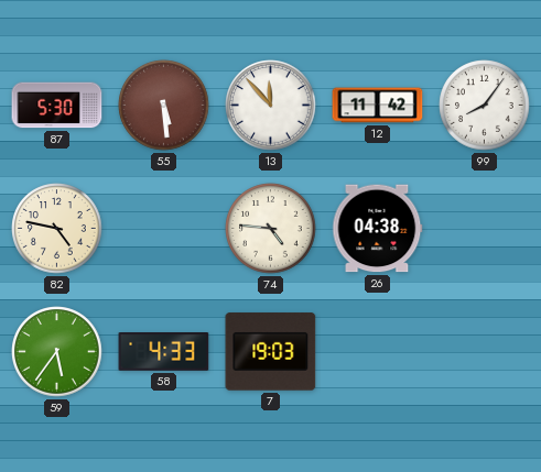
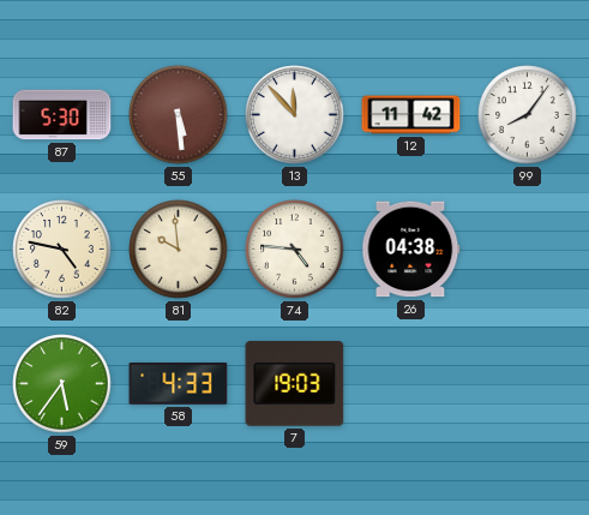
81: none -> 9:59 (179, 250)
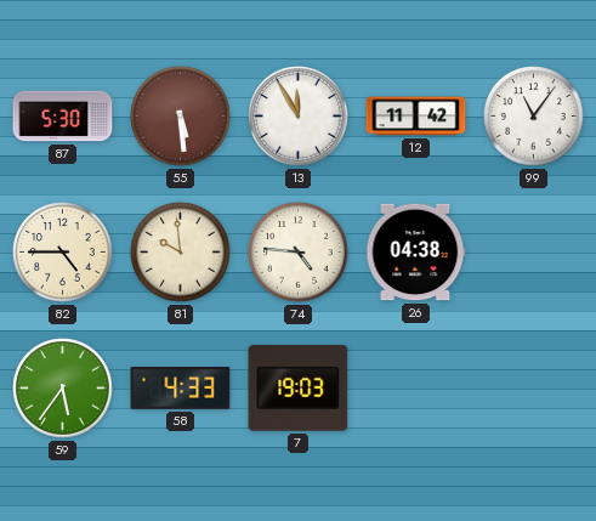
13: 11:53 -> 11:55 (299, 117)
99: 8:06 -> 11:06 (534, 117)
82: 4:47 -> 4:45 (63, 253)
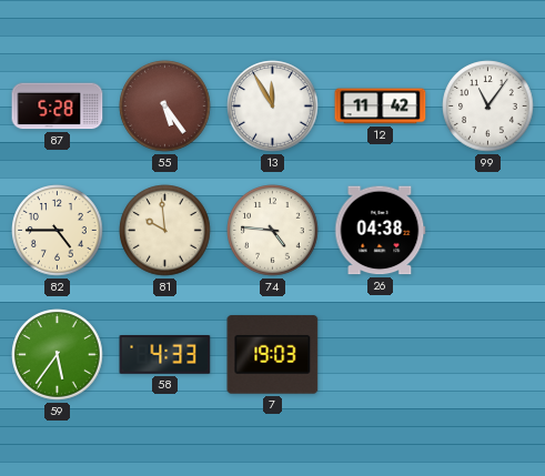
87: 5:30 -> 5:28 (58, 107)
55: 5:29 -> 5:24 (165, 107)
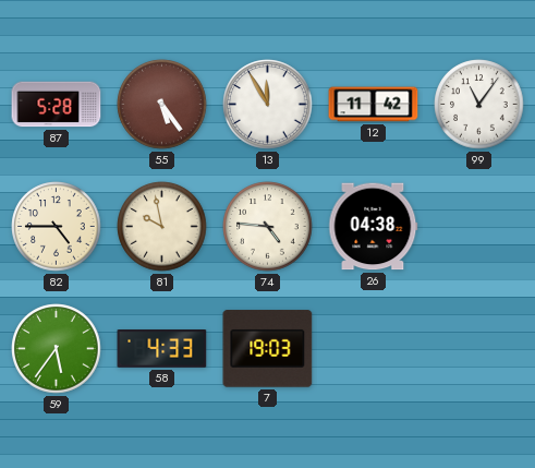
81: 9:59 -> 9:58 (162, 227)
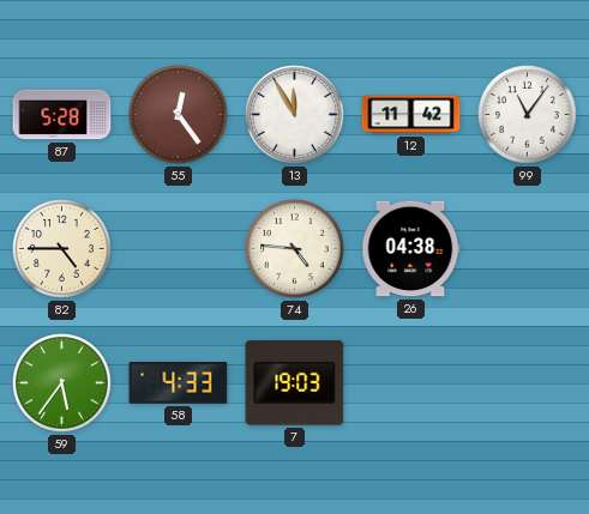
55: 5:24 -> 12:24 (179, 115)
81: 9:58 -> none (162, 227)
